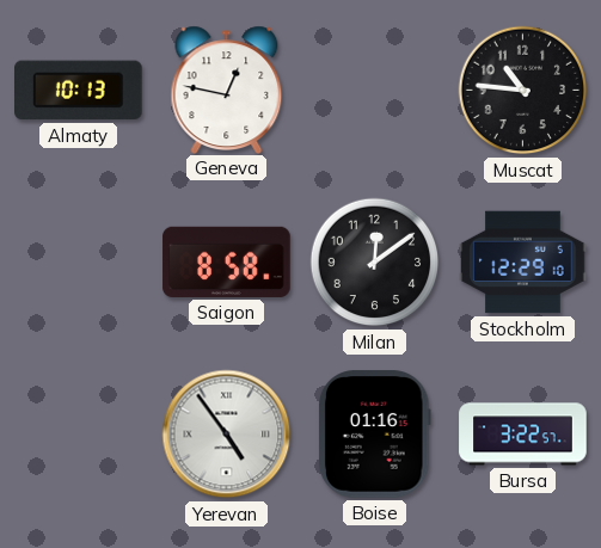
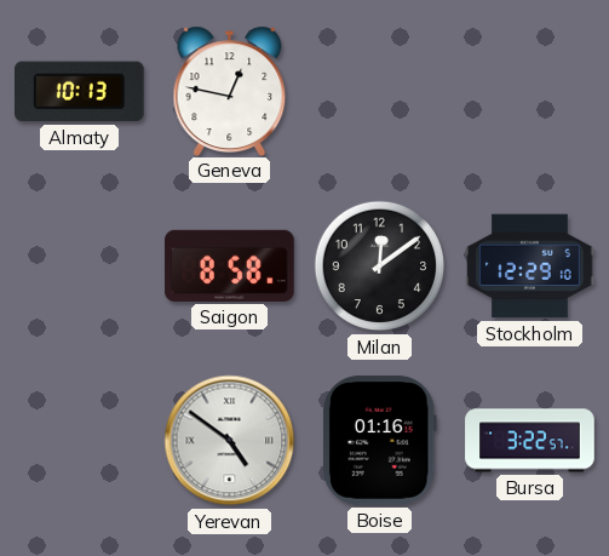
Muscat: 10:46 -> none (523, 91)
Yerevan: 4:54 -> 4:51 (230, 441)
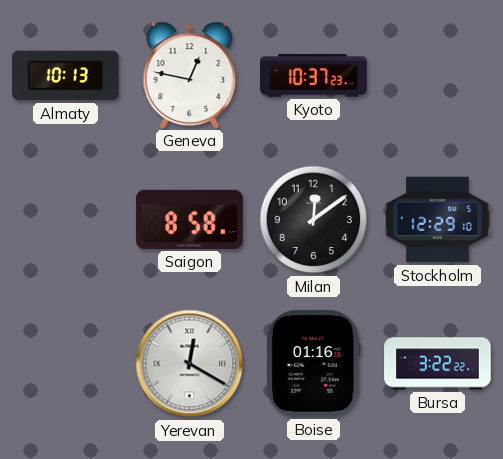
Kyoto: none -> 10:37 (314, 76)
Yerevan: 4:51 -> 12:20 (190, 364)
Bursa: 3:22:57 -> 3:22:22 (438, 364)
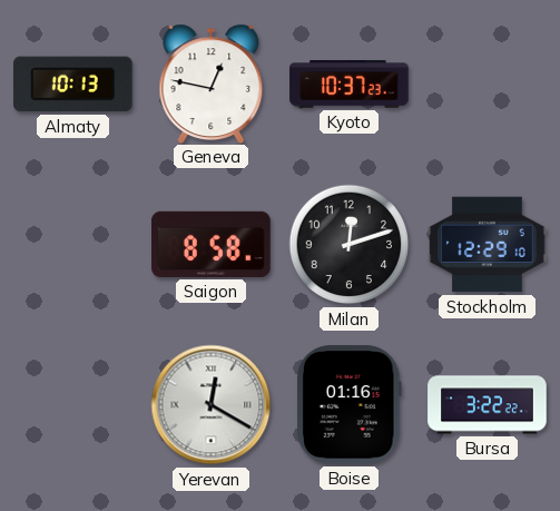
Milan: 12:09 -> 12:12 (350, 245)
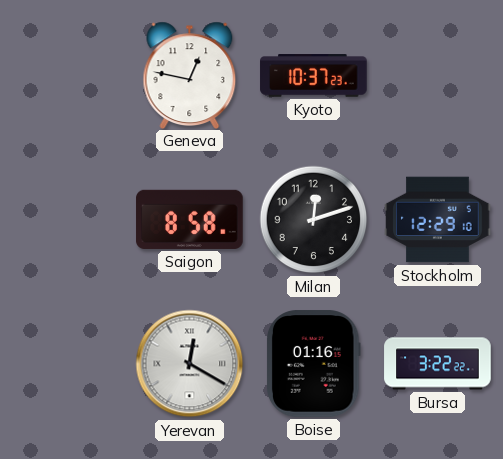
Almaty: 10:13 -> none (73, 85)
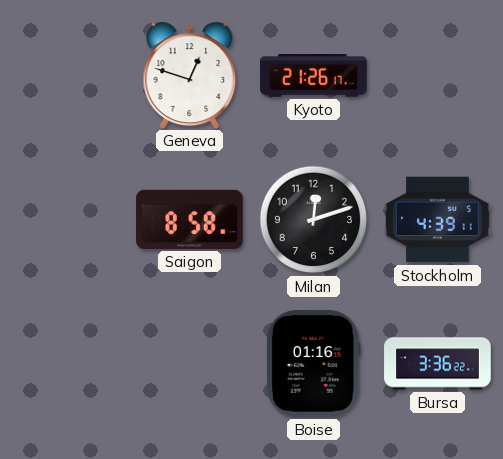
Geneva: 12:47 -> 12:48 (190, 75)
Kyoto: 10:37 -> 21:26 (314, 76)
Stockholm: 12:29 -> 4:39 (438, 220)
Yerevan: 12:20 -> none (190, 364)
Bursa: 3:22 -> 3:36 (438, 364)
